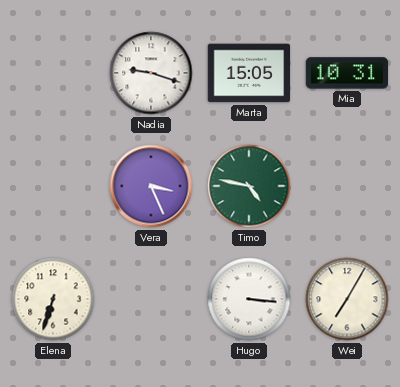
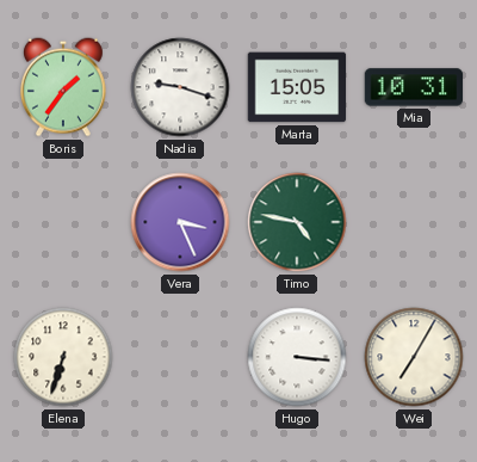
Boris: none -> 1:36 (64, 87)
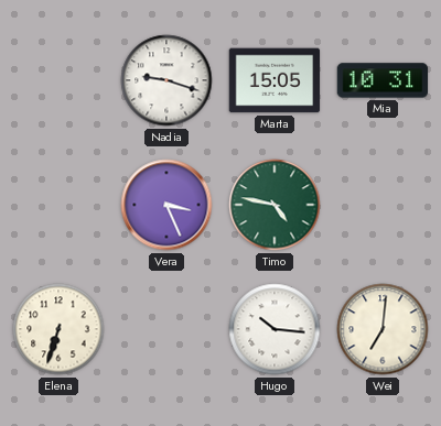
Boris: 1:36 -> none (64, 87)
Hugo: 3:16 -> 10:16 (275, 329)
Wei: 7:05 -> 7:01 (383, 329)
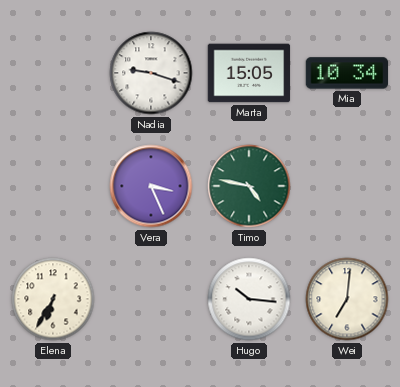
Mia: 10:31 -> 10:34 (347, 73)
Elena: 6:33 -> 6:35 (53, 299)
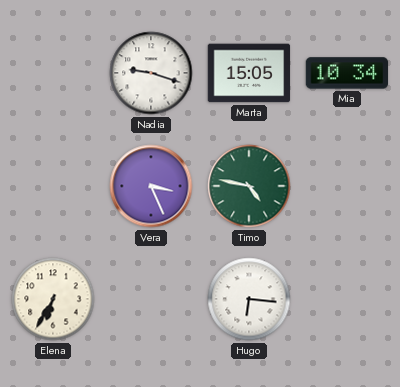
Hugo: 10:16 -> 6:16 (249, 299)
Wei: 7:01 -> none (347, 299)
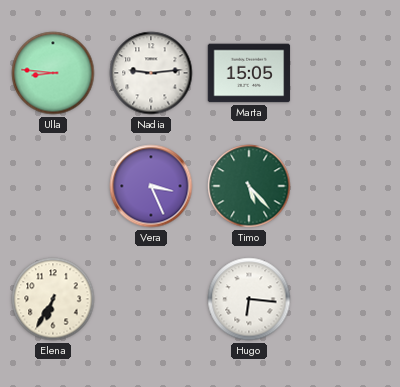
Ulla: none -> 8:46 (53, 73)
Nadia: 9:18 -> 9:14 (151, 73)
Mia: 10:34 -> none (347, 73)
Timo: 4:47 -> 5:23 (249, 186)
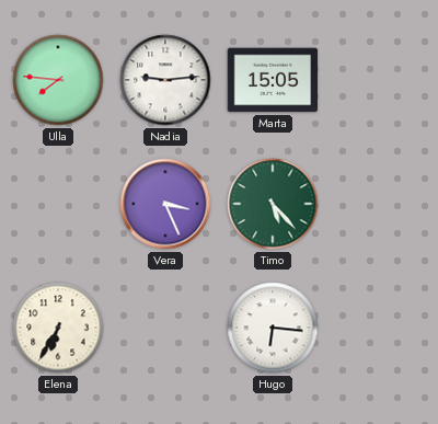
Ulla: 8:46 -> 7:46 (58, 80)
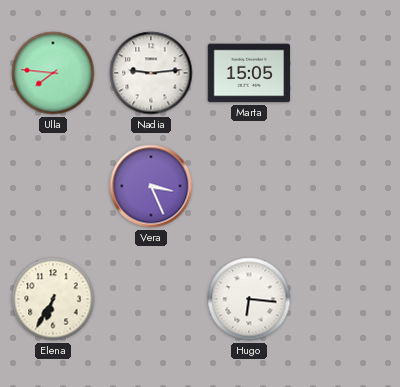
Timo: 5:23 -> none (273, 204)
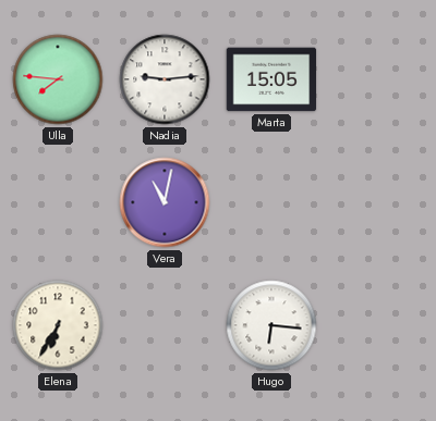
Vera: 3:26 -> 11:02 (165, 202)
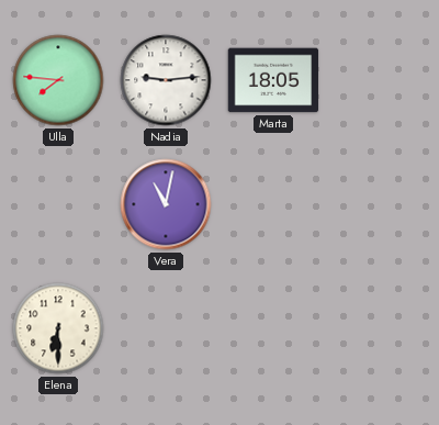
Marta: 15:05 -> 18:05 (273, 80)
Elena: 6:35 -> 6:30 (58, 328)
Hugo: 6:16 -> none (271, 325)
